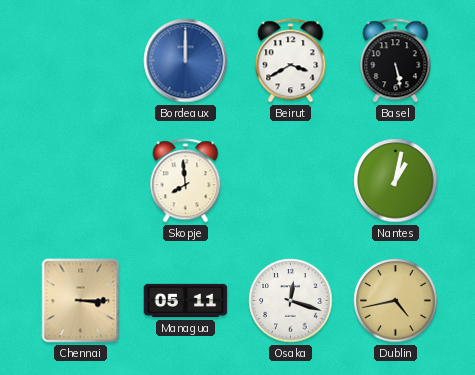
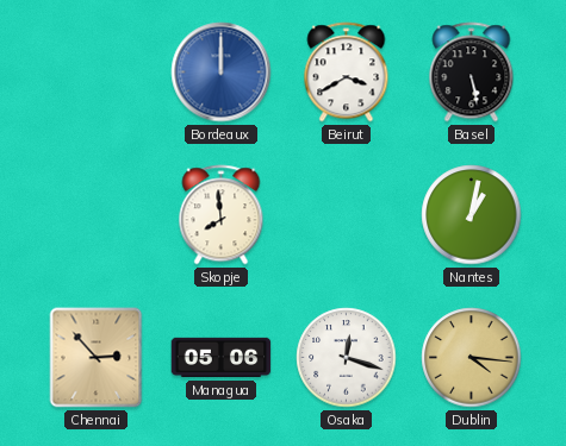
Chennai: 3:15 -> 2:53 (97, 358)
Managua: 05:11 -> 05:06 (222, 358)
Dublin: 4:43 -> 4:16 (472, 358)
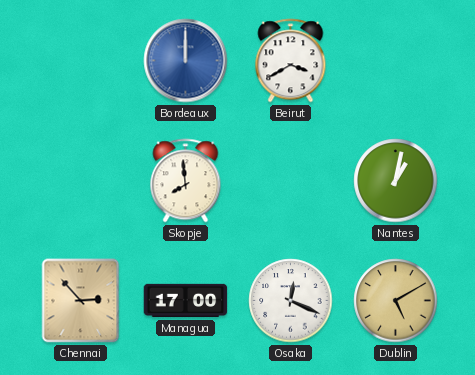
Basel: 5:28 -> none (472, 73)
Managua: 05:06 -> 17:00 (186, 301)
Osaka: 12:18 -> 12:19 (291, 301)
Dublin: 4:16 -> 5:10 (396, 301)
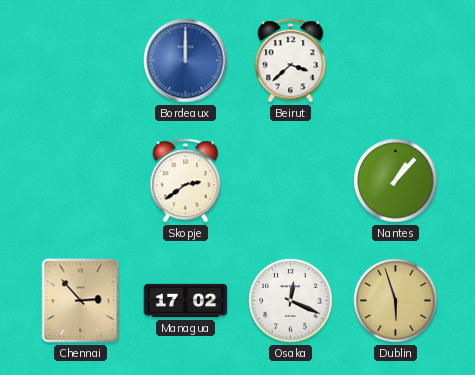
Beirut: 3:40 -> 3:38 (291, 61)
Skopje: 7:59 -> 2:39 (186, 181)
Nantes: 1:02 -> 1:07 (396, 181)
Managua: 17:00 -> 17:02 (186, 301)
Dublin: 5:10 -> 5:57 (396, 301)
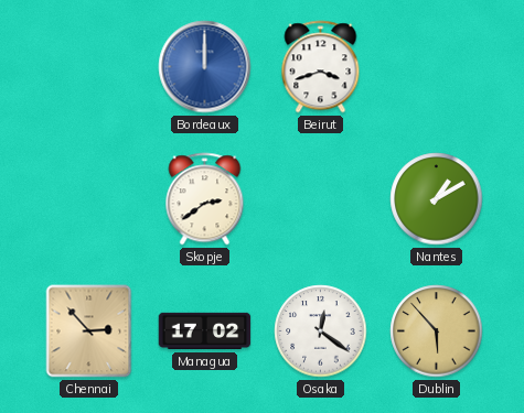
Beirut: 3:38 -> 3:42 (321, 67)
Nantes: 1:07 -> 1:10 (437, 199)
Osaka: 12:19 -> 12:21 (321, 332)
Dublin: 5:57 -> 5:53 (437, 332)
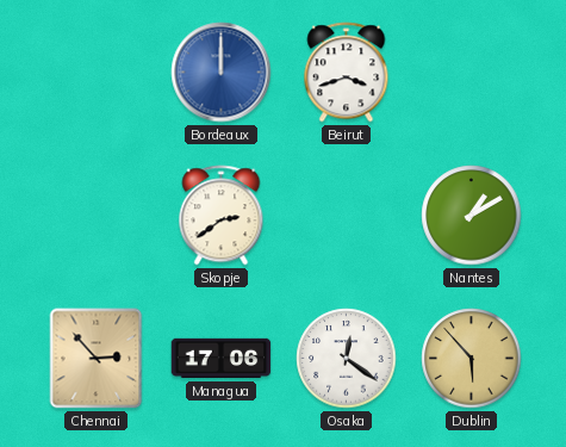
Managua: 17:02 -> 17:06 (222, 359)
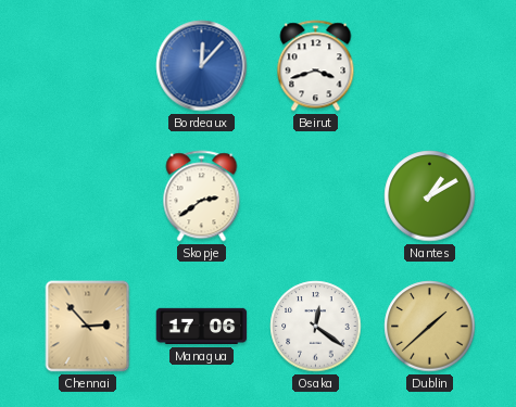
Bordeaux: 12:00 -> 12:07 (202, 66)
Dublin: 5:53 -> 1:38 (430, 327)
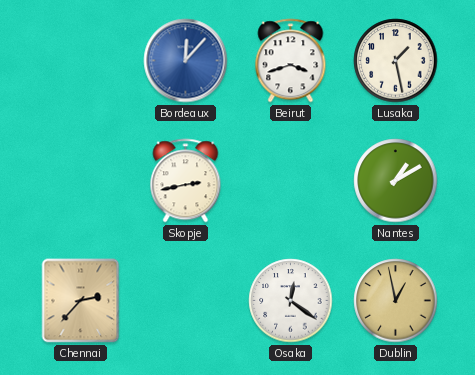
Lusaka: none -> 1:28 (396, 61)
Skopje: 2:39 -> 2:43 (186, 181)
Chennai: 2:53 -> 2:37 (81, 301)
Managua: 17:06 -> none (202, 327)
Dublin: 1:38 -> 12:58 (396, 301)
